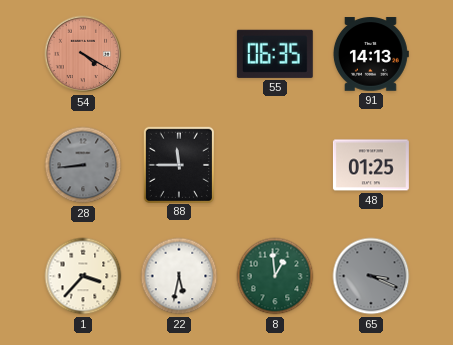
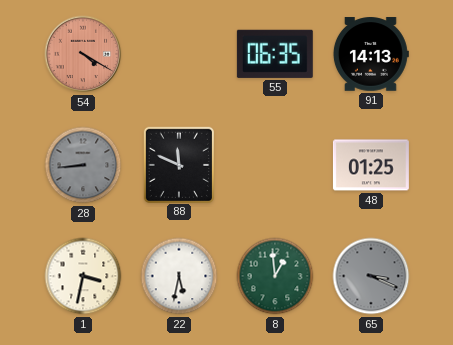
88: 11:45 -> 11:49 (178, 164)
1: 3:37 -> 3:32 (83, 276)
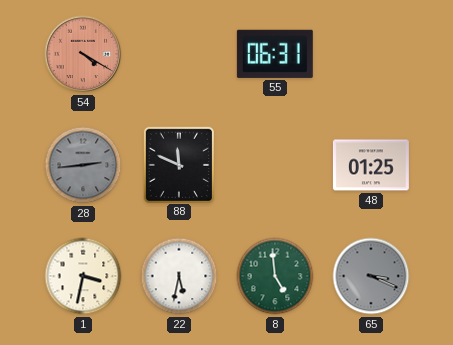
55: 06:35 -> 06:31 (275, 54)
91: 14:13 -> none (370, 54)
28: 8:44 -> 2:44 (83, 165)
8: 12:59 -> 4:59 (275, 276)
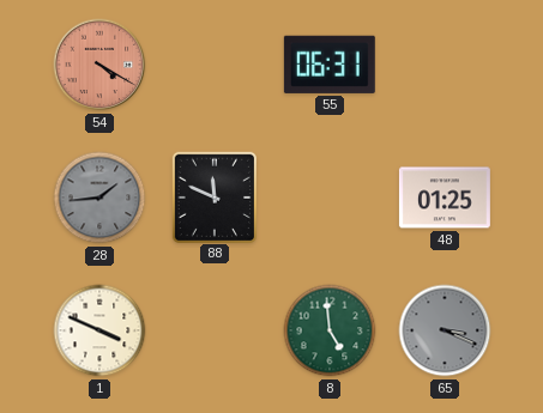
28: 2:44 -> 1:44 (99, 198)
1: 3:32 -> 3:49 (99, 330)
22: 5:32 -> none (179, 276)
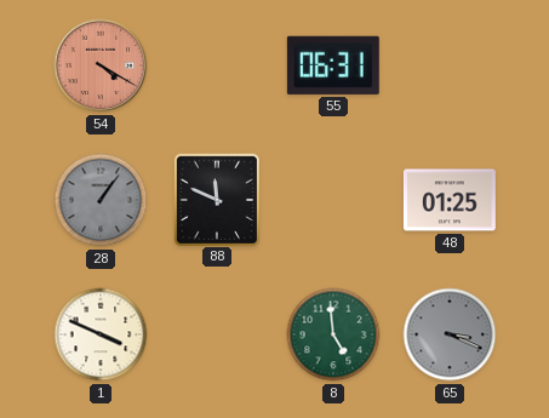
28: 1:44 -> 1:06 (101, 200)
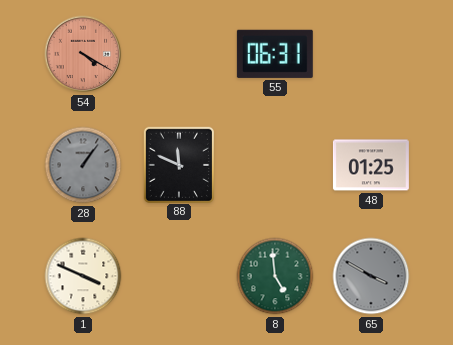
65: 3:19 -> 3:50 (371, 276)
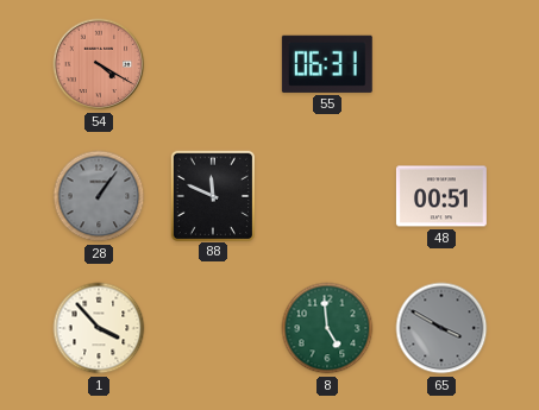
48: 01:25 -> 00:51 (441, 196)
1: 3:49 -> 3:53 (99, 328)
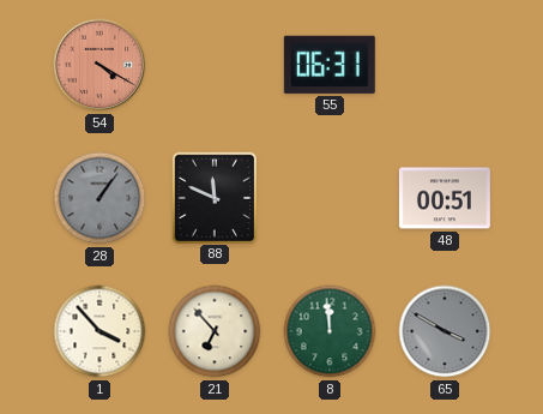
21: none -> 6:53 (215, 331)
8: 4:59 -> 11:59 (330, 331)
